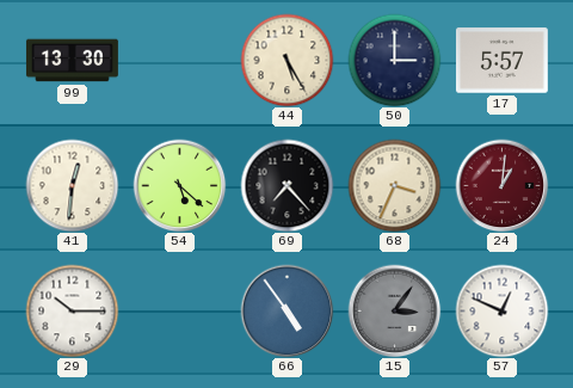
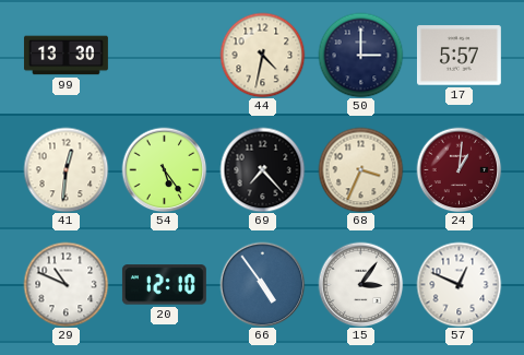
44: 5:25 -> 4:32 (262, 55)
54: 5:22 -> 5:24 (164, 169)
29: 10:15 -> 10:49 (65, 284)
20: none -> 12:10 (164, 285)
15 dial: grey -> white (360, 284)
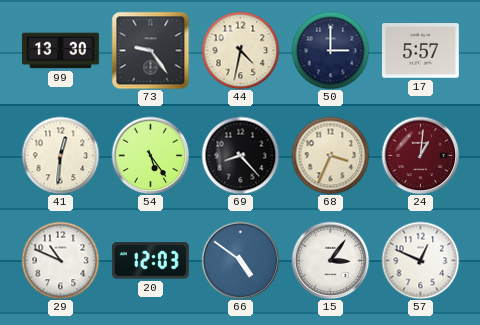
73: none -> 9:24 (150, 50)
69: 7:23 -> 8:23 (240, 155)
20: 12:10 -> 12:03 (150, 261)
66: 4:54 -> 4:51 (240, 260)
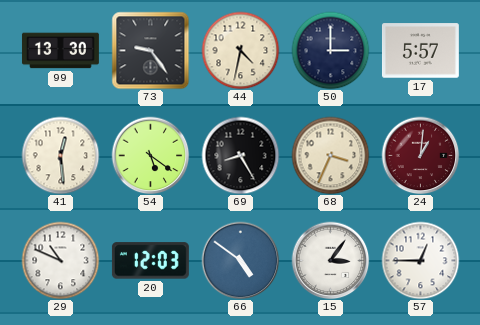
41: 12:31 -> 12:29 (60, 155)
54: 5:24 -> 5:21 (150, 155)
69: 8:23 -> 8:25 (240, 155)
57: 12:49 -> 12:45 (420, 260)
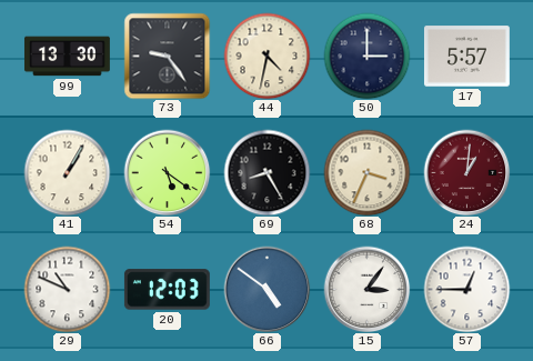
41: 12:29 -> 1:05 (67, 172)
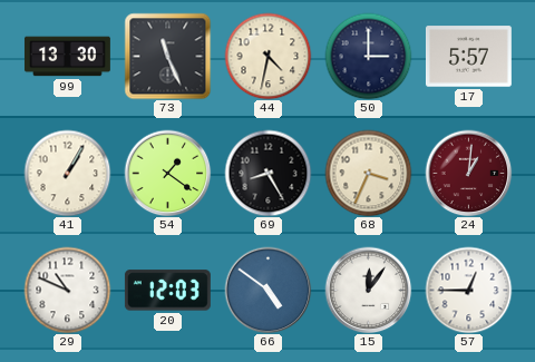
73: 9:24 -> 11:26 (167, 56)
54: 5:21 -> 1:21 (167, 173)
15: 3:06 -> 12:06 (368, 290)
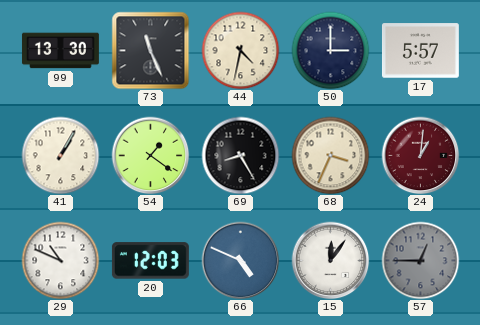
66: 4:51 -> 4:49 (240, 260)
57 dial: white -> grey (420, 260)
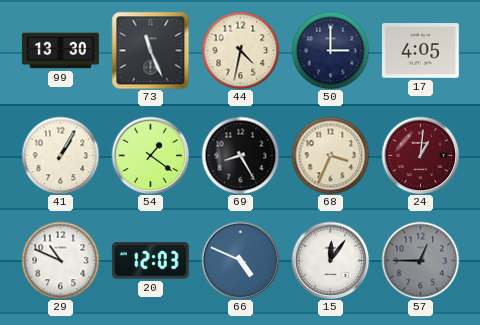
17: 5:57 -> 4:05 (420, 51)
